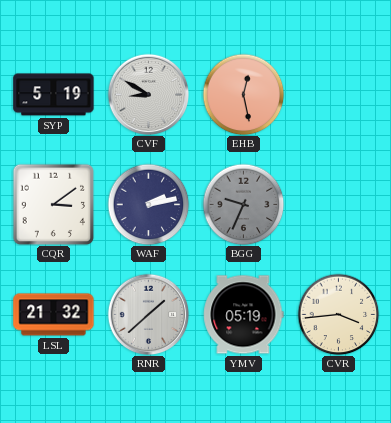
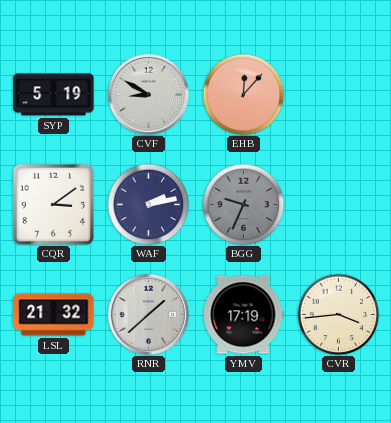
EHB: 12:28 -> 12:07 (243, 94)
YMV: 05:19 -> 17:19 (244, 315)
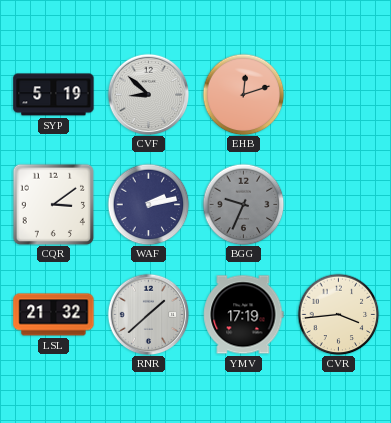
CVF: 8:50 -> 8:52 (148, 94)
EHB: 12:07 -> 12:12 (243, 94)
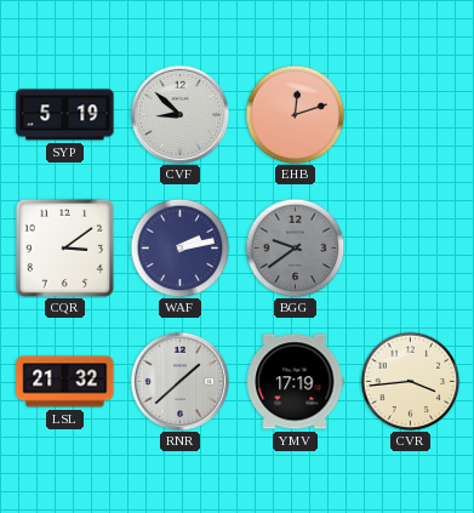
BGG: 9:34 -> 9:39 (295, 247)
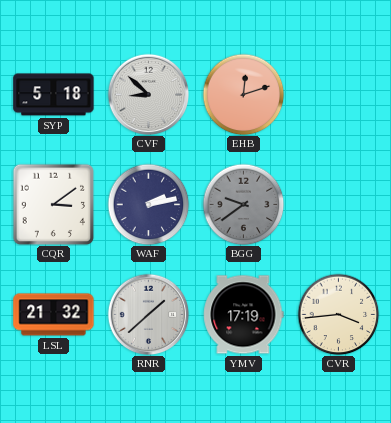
SYP: 5:19 -> 5:18 (54, 95)
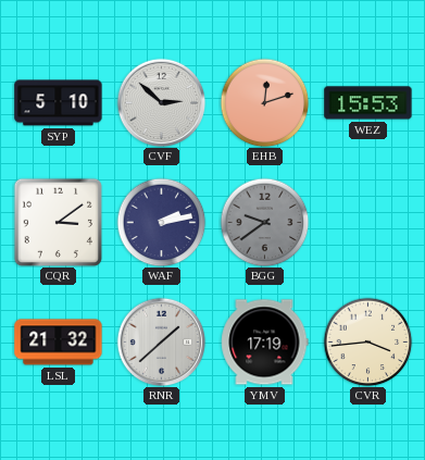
SYP: 5:18 -> 5:10 (59, 103)
CVF: 8:52 -> 2:52 (161, 102)
WEZ: none -> 15:53 (368, 103)
